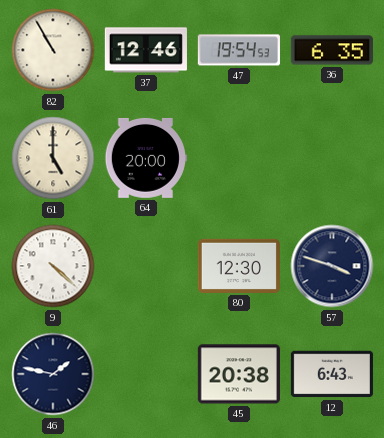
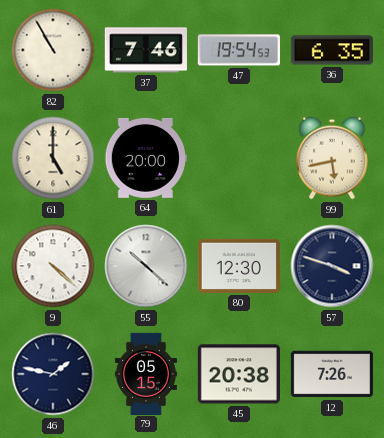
37: 12:46 -> 7:46 (146, 50)
99: none -> 5:43 (332, 158)
55: none -> 10:22 (146, 266)
79: none -> 05:15 (146, 373)
12: 6:43 -> 7:26 (332, 374)
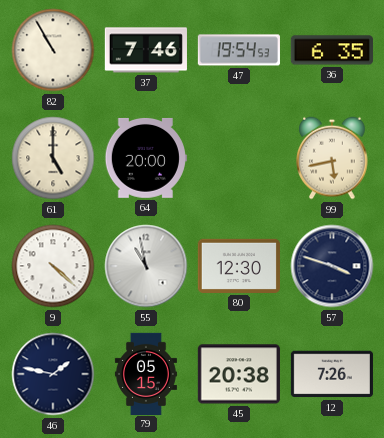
55: 10:22 -> 10:58 (146, 266)
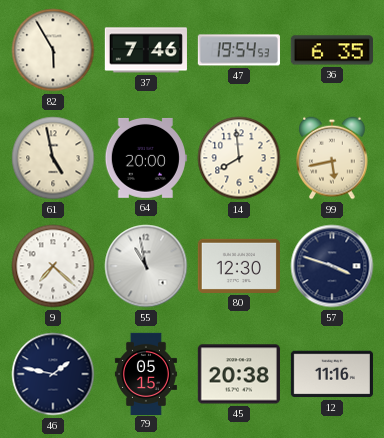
82: 10:55 -> 5:55 (53, 50)
61: 5:00 -> 4:58 (53, 158)
14: none -> 7:59 (239, 158)
9: 4:22 -> 7:22 (53, 266)
12: 7:26 -> 11:16 (332, 374)
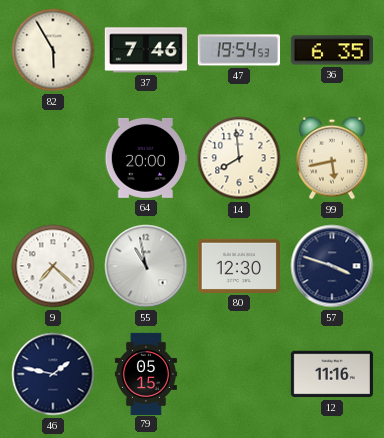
61: 4:58 -> none (53, 158)
45: 20:38 -> none (239, 374)
